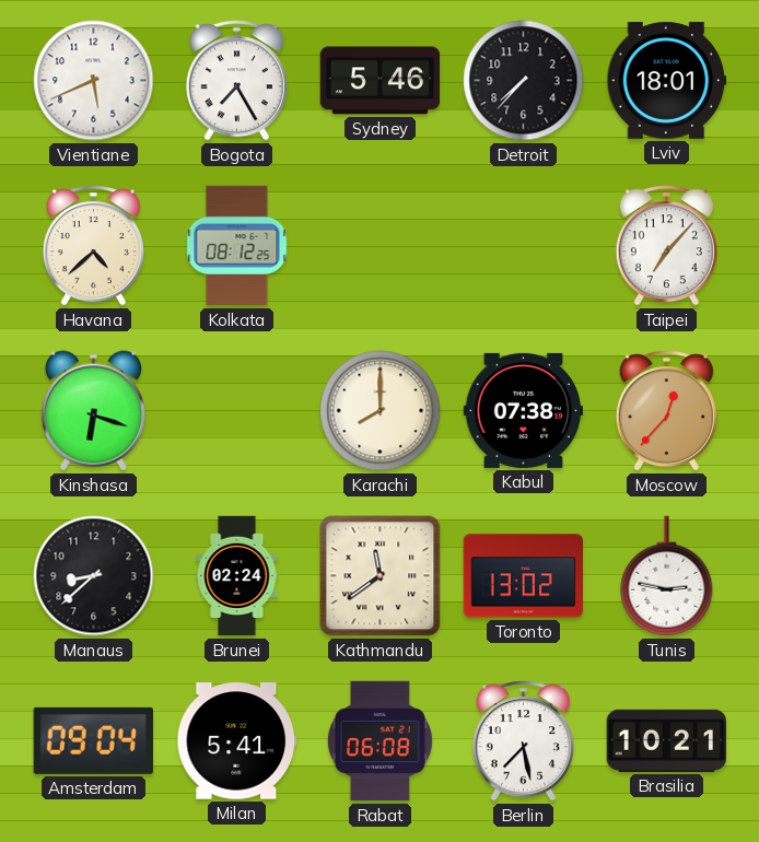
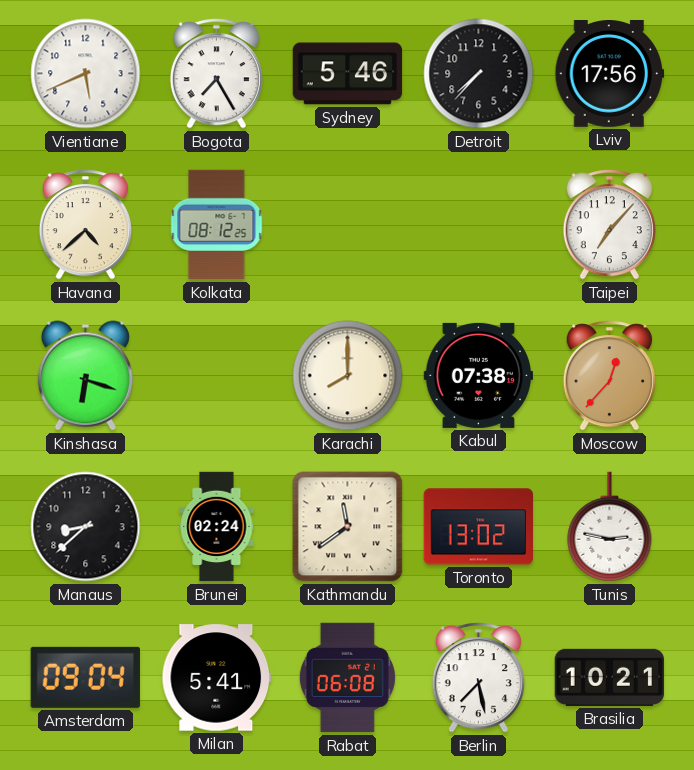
Lviv: 18:01 -> 17:56 (610, 74)
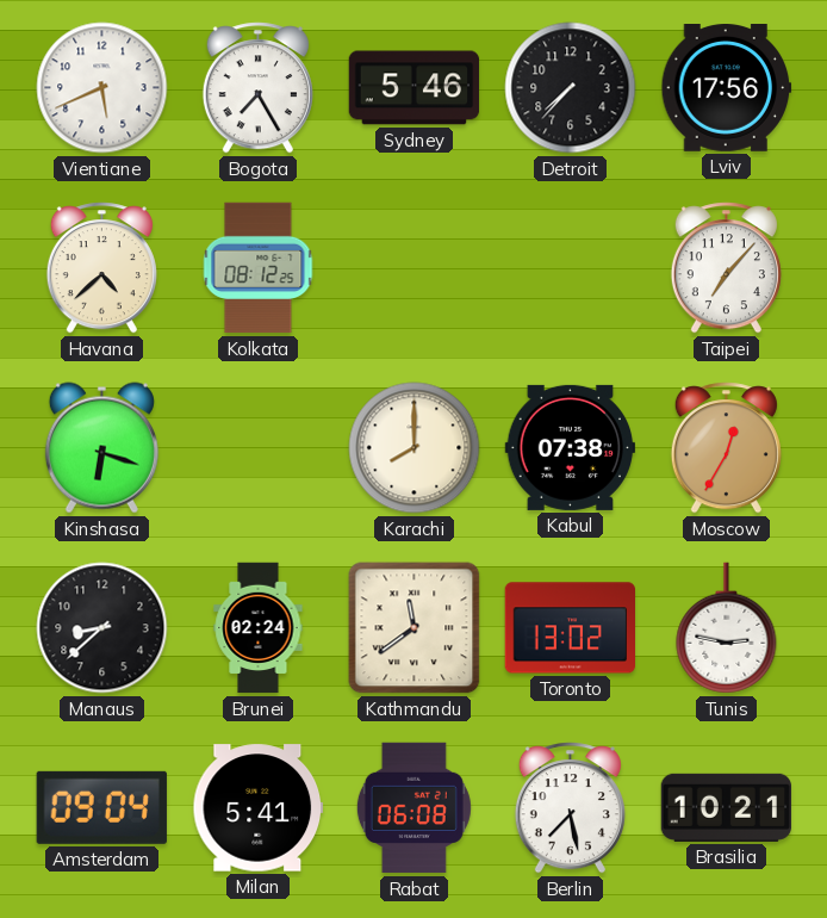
Moscow: 12:37 -> 12:35 (726, 448)
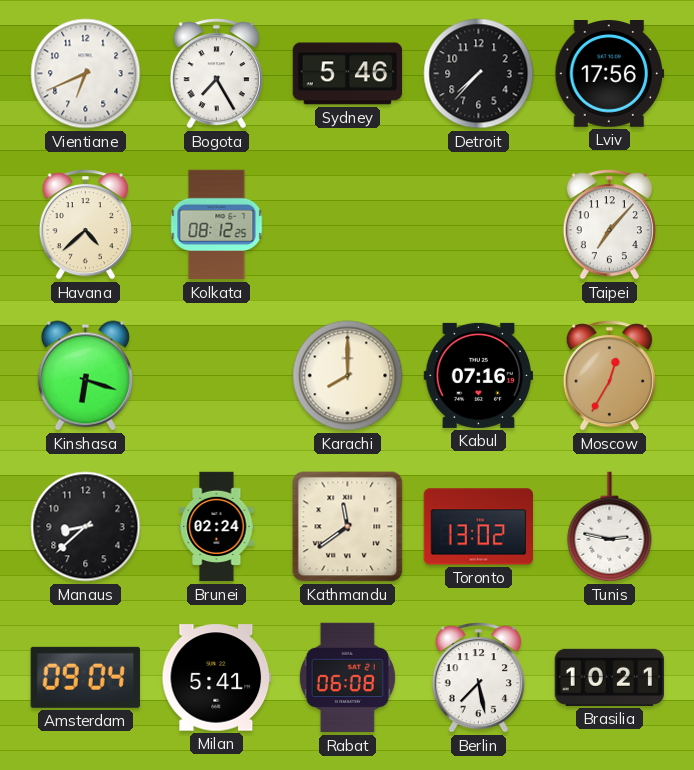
Vientiane: 5:41 -> 6:41 (86, 74)
Kabul: 07:38 -> 07:16 (478, 375)
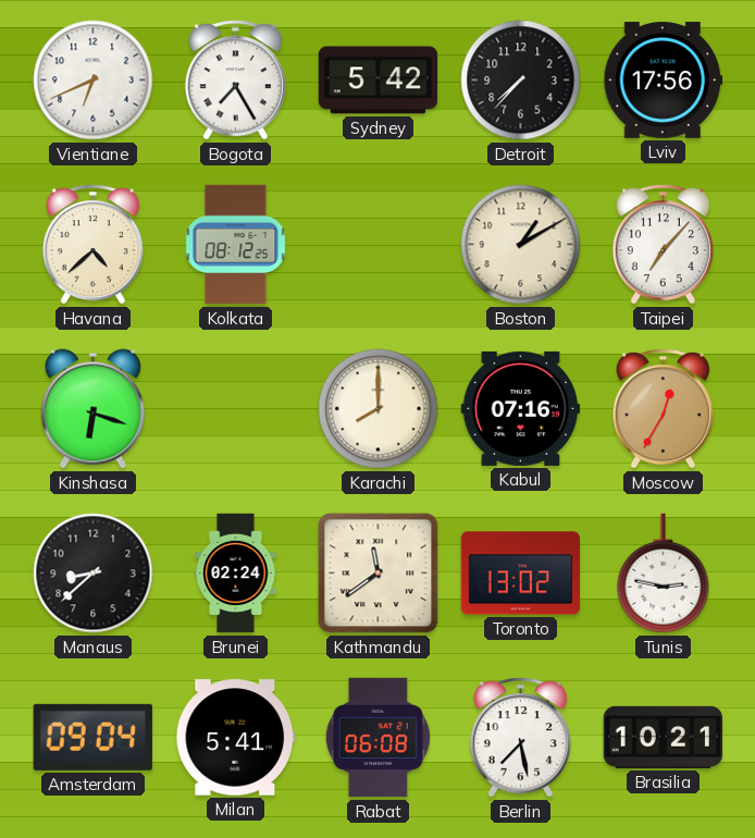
Sydney: 5:46 -> 5:42 (379, 81)
Boston: none -> 1:10 (521, 245)
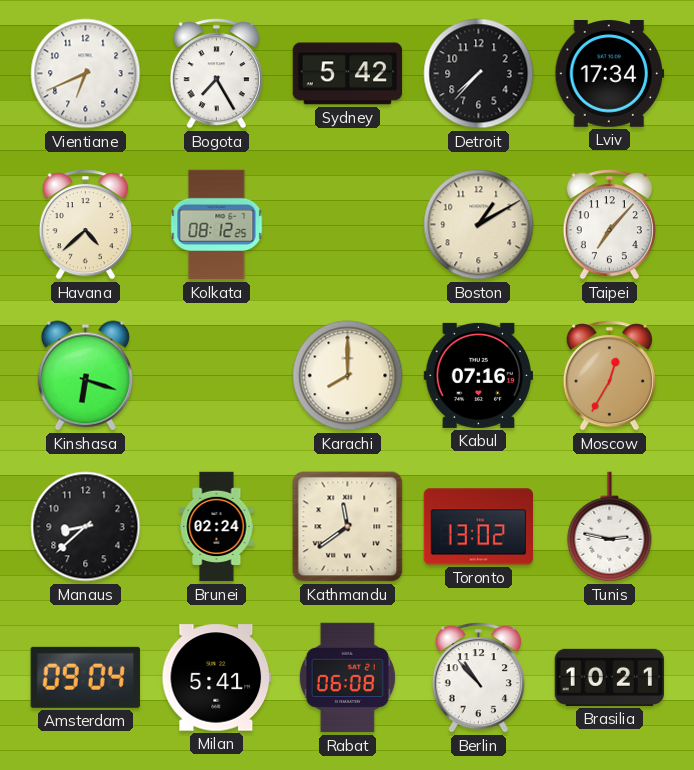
Lviv: 17:56 -> 17:34 (610, 74)
Berlin: 7:28 -> 10:53 (478, 678)
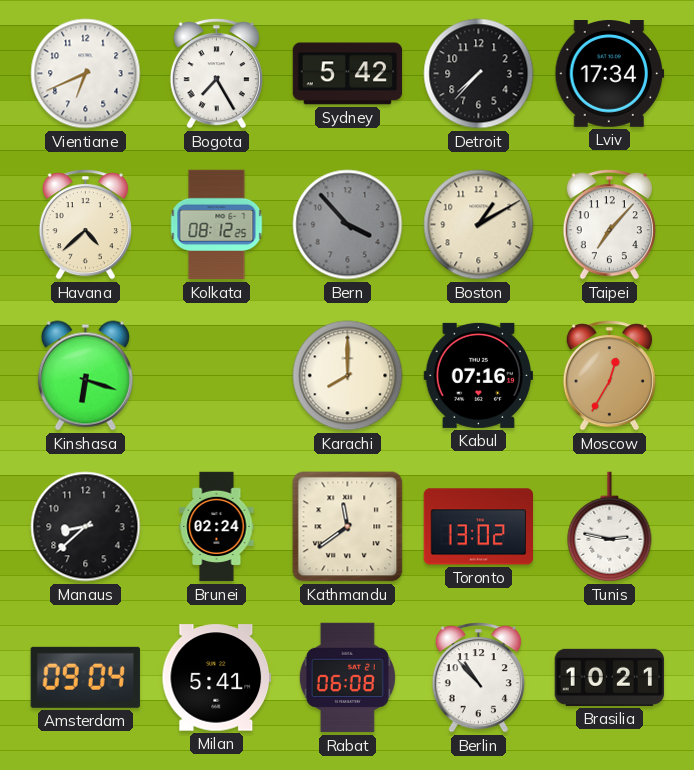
Bern: none -> 3:53 (348, 225)
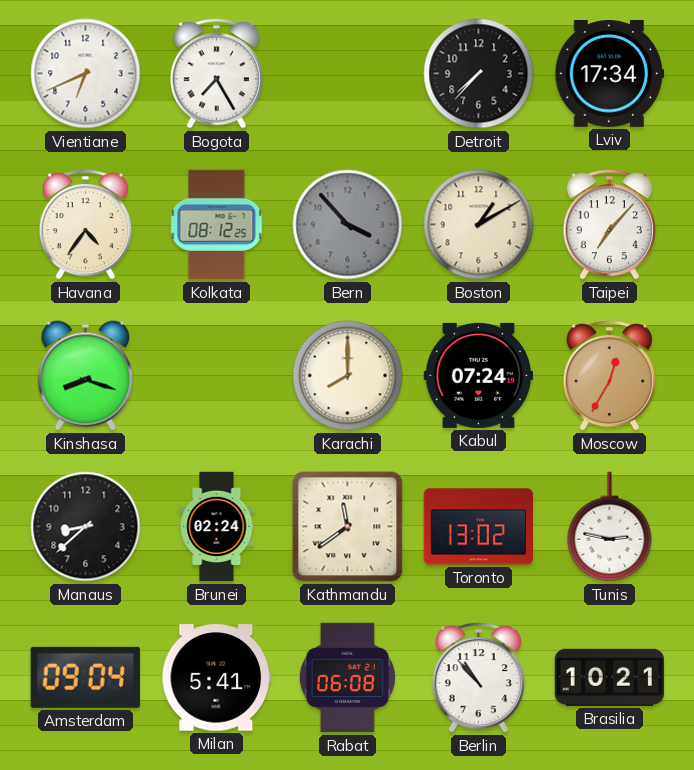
Sydney: 5:42 -> none (348, 74)
Havana: 4:38 -> 4:36 (85, 225)
Kinshasa: 6:18 -> 8:18 (85, 376)
Kabul: 07:16 -> 07:24 (478, 375)
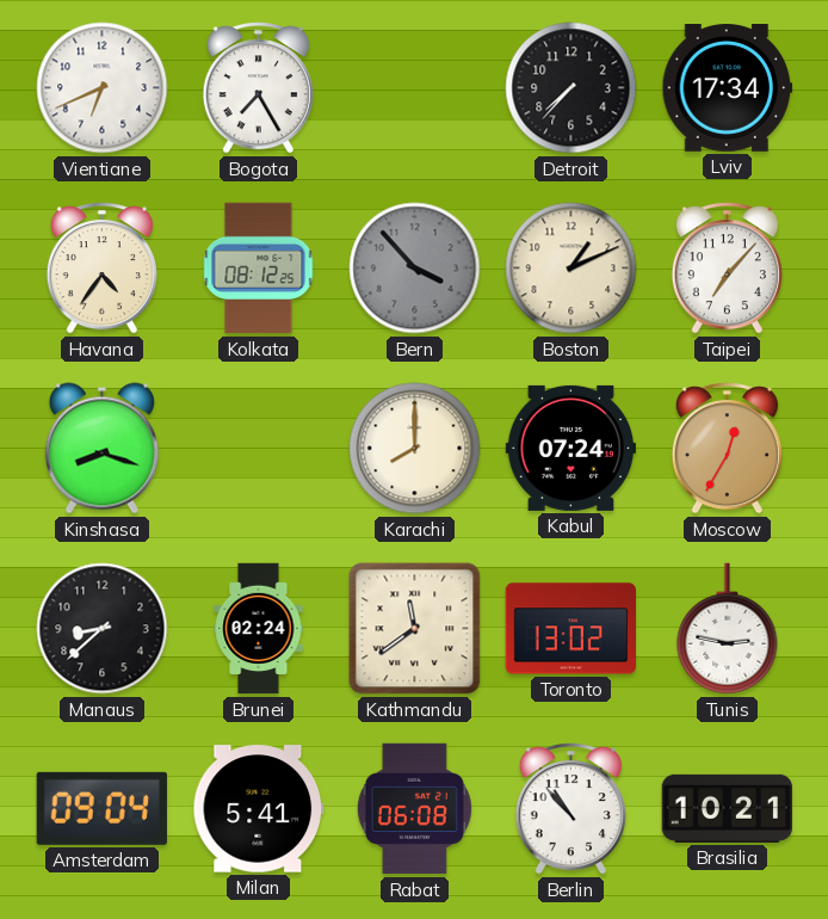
Boston: 1:10 -> 1:11 (571, 269)
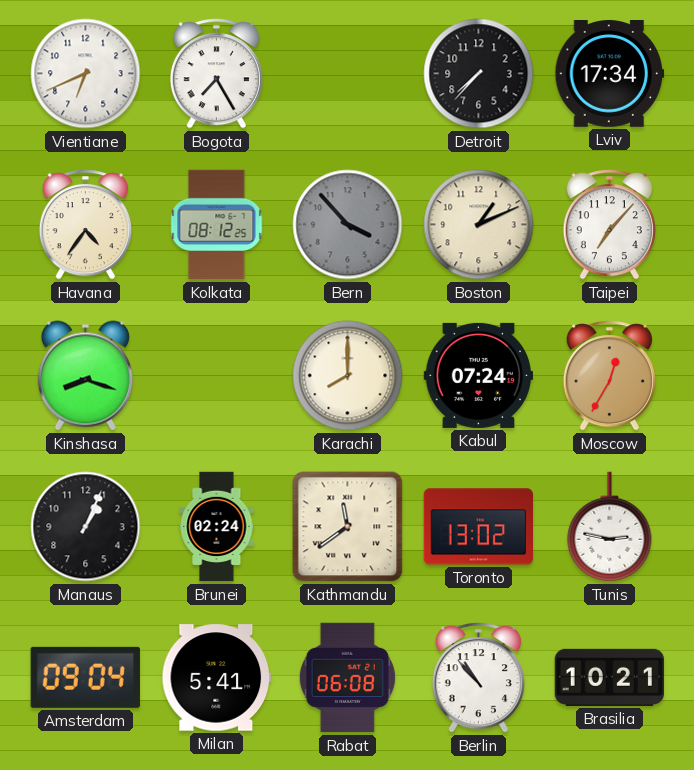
Manaus: 8:38 -> 1:04 (86, 527)
